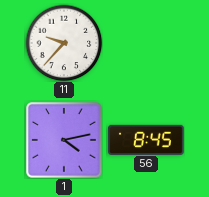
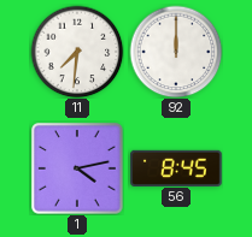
11: 9:37 -> 7:31 (77, 52)
92: none -> 12:00 (176, 52)
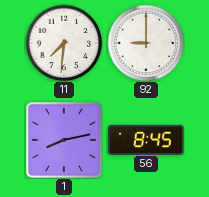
92: 12:00 -> 9:00 (146, 43)
1: 4:13 -> 8:13 (65, 141)
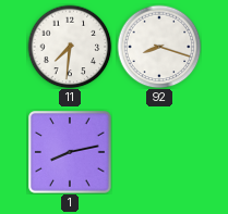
92: 9:00 -> 8:18 (159, 47)
56: 8:45 -> none (146, 139)
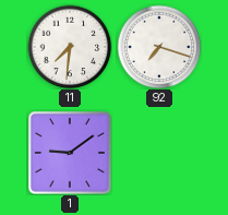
92: 8:18 -> 7:18 (159, 47)
1: 8:13 -> 9:09 (71, 154)
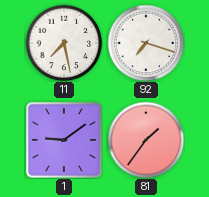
11: 7:31 -> 7:28 (64, 43)
81: none -> 1:36 (146, 140)
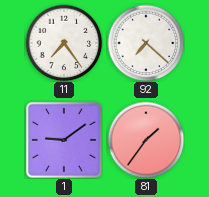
11: 7:28 -> 7:24 (64, 43)
92: 7:18 -> 7:22 (146, 43)
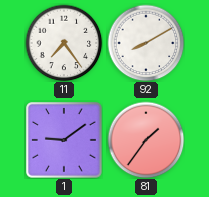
92: 7:22 -> 8:10 (146, 43)
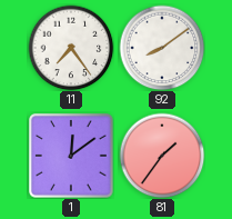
92: 8:10 -> 8:09 (162, 48)
1: 9:09 -> 12:09 (72, 157)
